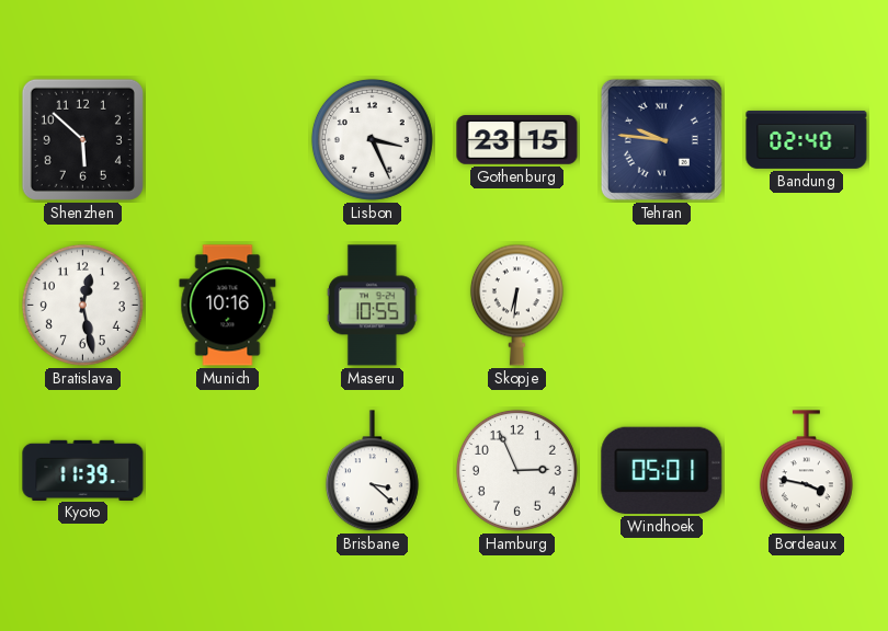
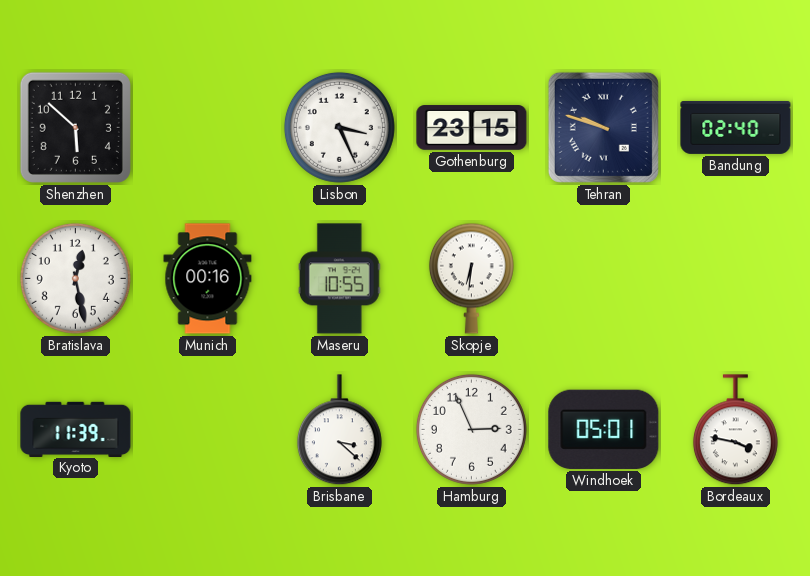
Tehran: 9:46 -> 9:48 (603, 127)
Munich: 10:16 -> 00:16 (208, 279)
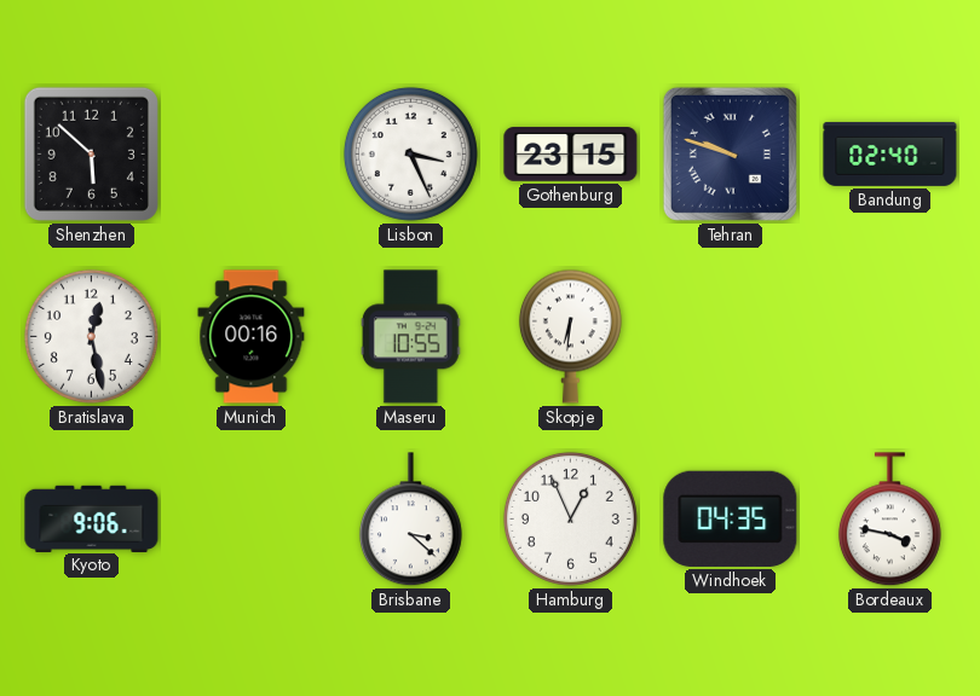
Kyoto: 11:39 -> 9:06 (92, 518)
Hamburg: 2:56 -> 12:56 (570, 518)
Windhoek: 05:01 -> 04:35 (731, 518)
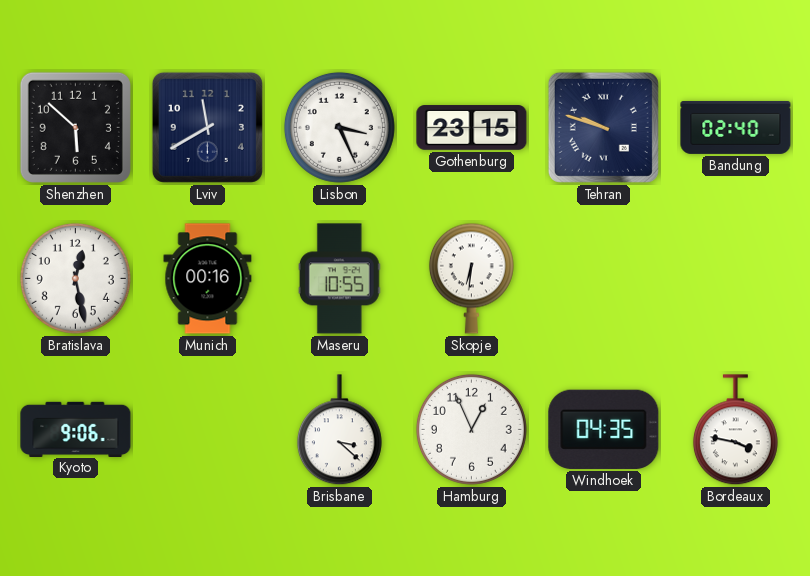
Lviv: none -> 11:40 (207, 127)
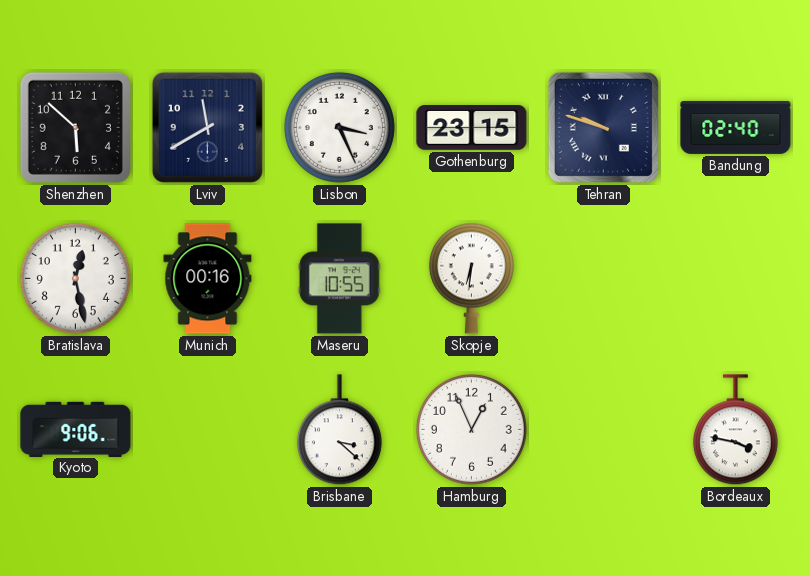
Windhoek: 04:35 -> none (604, 429)
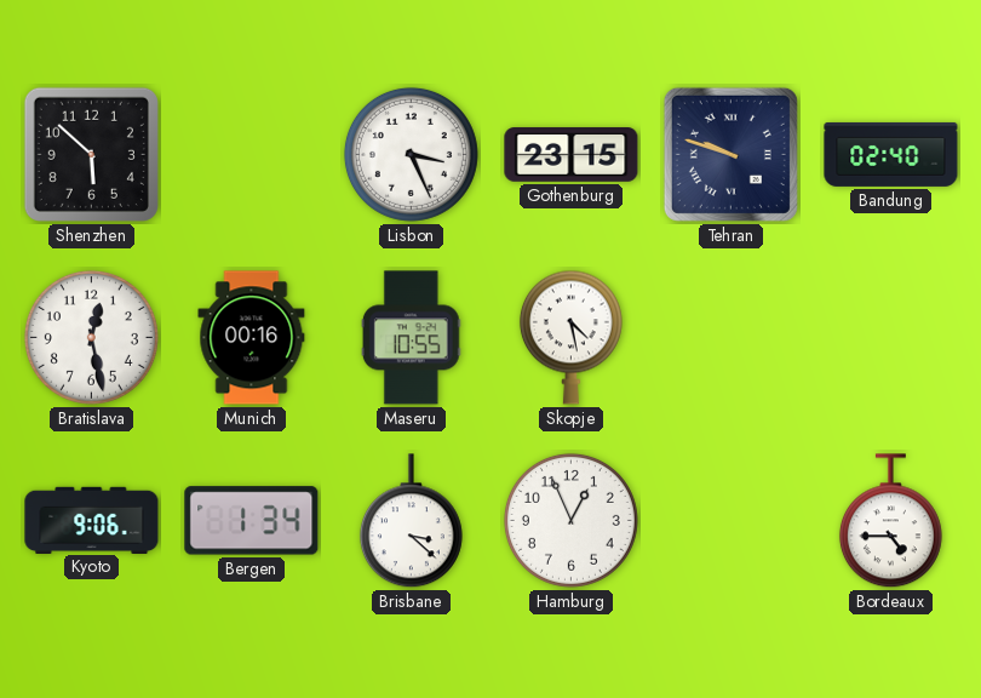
Lviv: 11:40 -> none (207, 127)
Skopje: 6:31 -> 4:28 (570, 337)
Bergen: none -> 1:34 (252, 521)
Bordeaux: 3:47 -> 4:45 (890, 521)
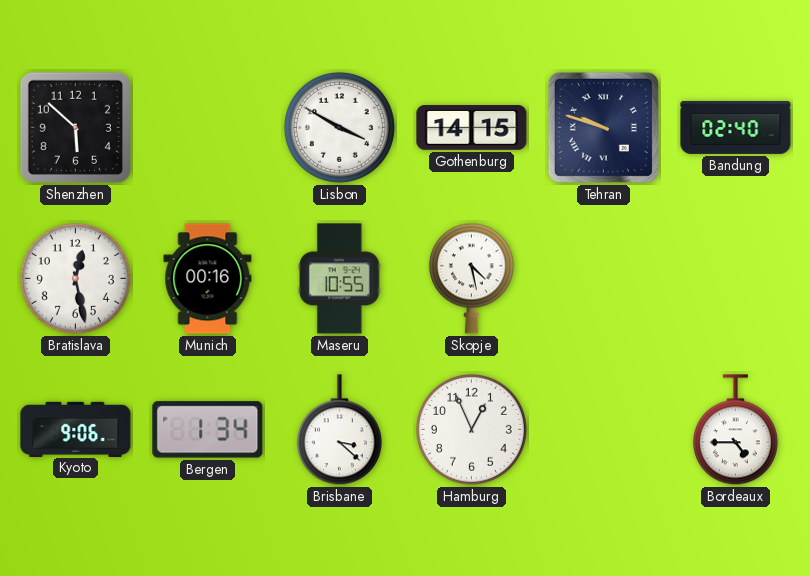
Lisbon: 3:26 -> 3:50 (339, 127)
Gothenburg: 23:15 -> 14:15 (472, 128)
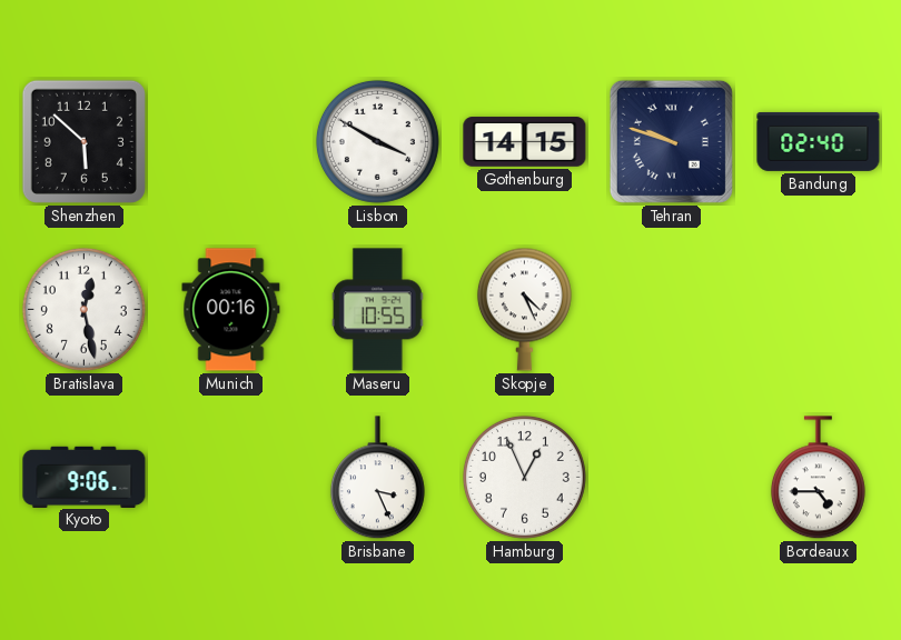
Skopje: 4:28 -> 4:26 (524, 309)
Bergen: 1:34 -> none (208, 430)
Brisbane: 3:22 -> 3:26 (377, 478)
